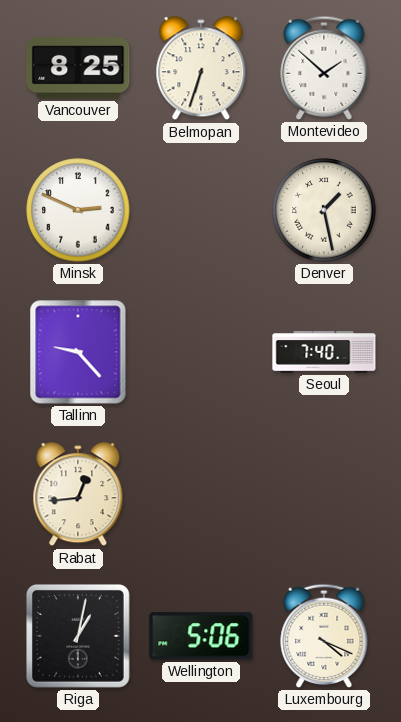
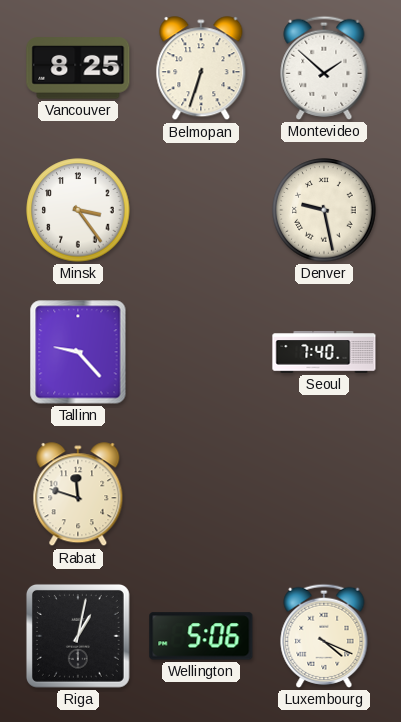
Minsk: 2:49 -> 3:24 (78, 210)
Denver: 1:28 -> 9:28 (324, 210)
Rabat: 12:44 -> 11:48 (78, 495)
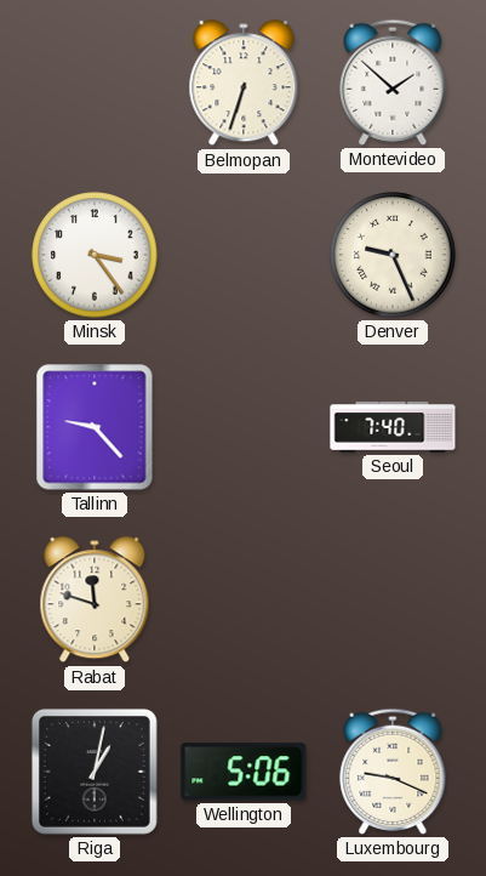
Vancouver: 8:25 -> none (78, 68)
Denver: 9:28 -> 9:26 (393, 255)
Luxembourg: 4:19 -> 9:19 (393, 772)
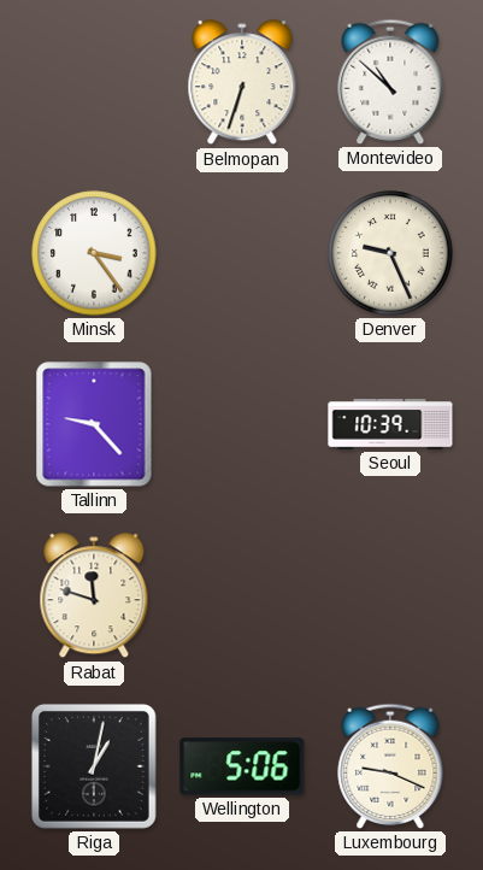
Montevideo: 1:52 -> 10:52 (390, 82)
Seoul: 7:40 -> 10:39 (390, 424)
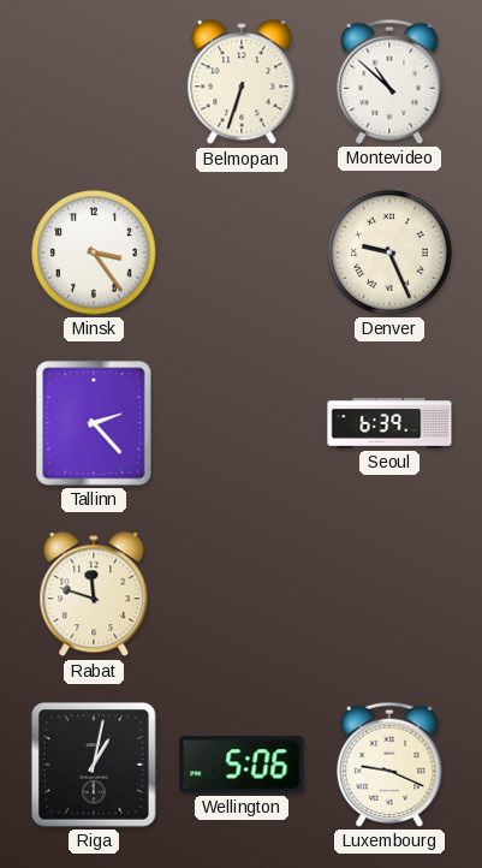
Tallinn: 9:23 -> 2:23 (94, 423)
Seoul: 10:39 -> 6:39 (389, 423)
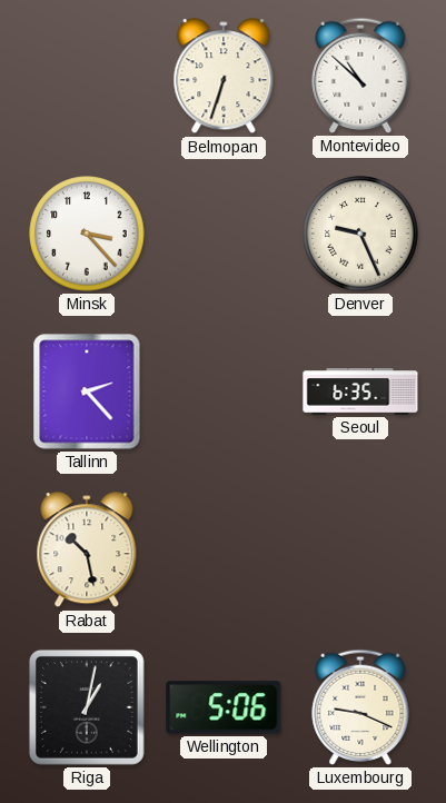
Minsk: 3:24 -> 3:23 (87, 234)
Seoul: 6:39 -> 6:35 (360, 391)
Rabat: 11:48 -> 10:28 (87, 551)
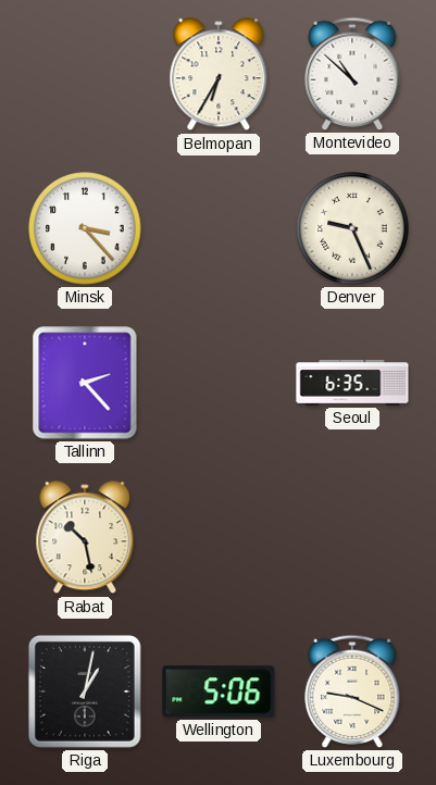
Belmopan: 6:33 -> 6:35 (219, 75)
